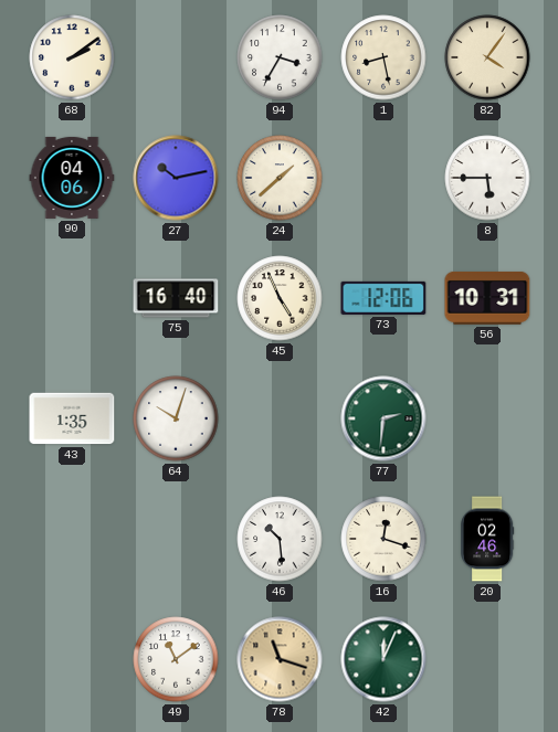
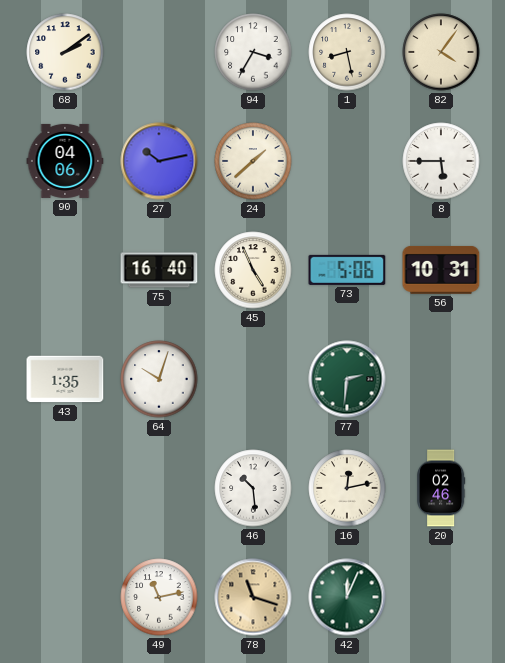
73: 12:06 -> 5:06 (347, 270)
16: 12:18 -> 12:13 (347, 488)
49: 11:09 -> 11:13 (159, 597)
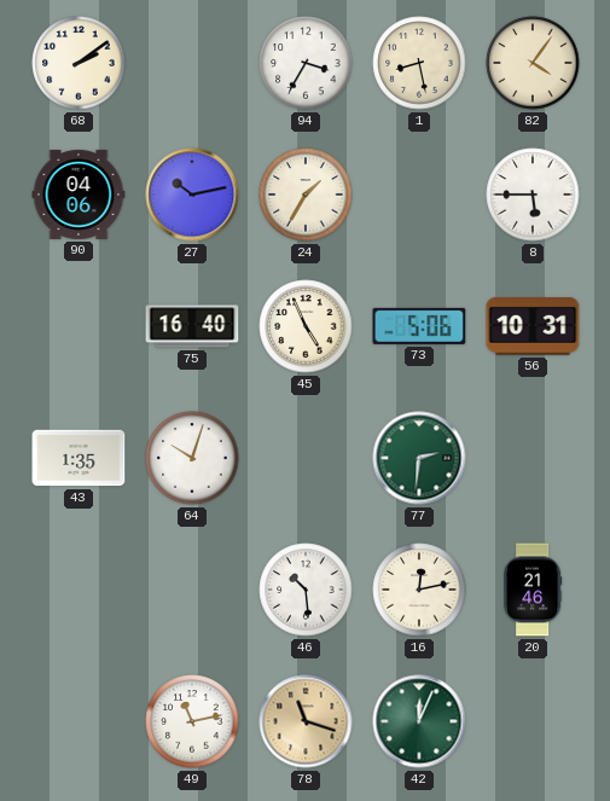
24: 1:38 -> 1:35 (306, 195)
20: 02:46 -> 21:46 (533, 590)
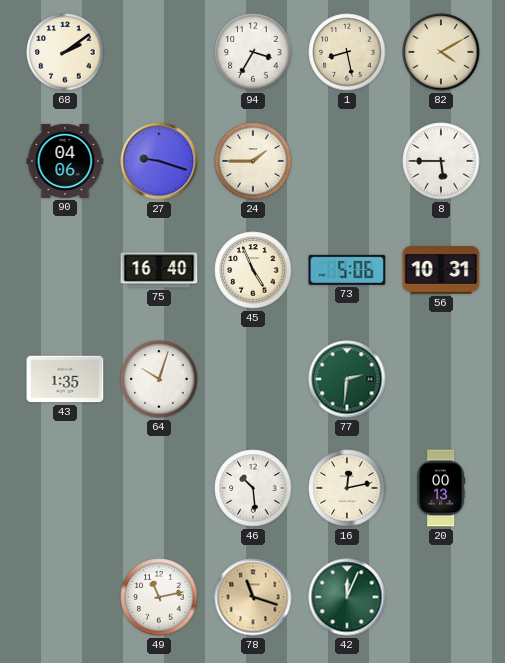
82: 4:06 -> 4:10 (441, 52)
27: 10:13 -> 9:18 (159, 161)
24: 1:35 -> 1:45 (253, 161)
20: 21:46 -> 00:13 (441, 488)
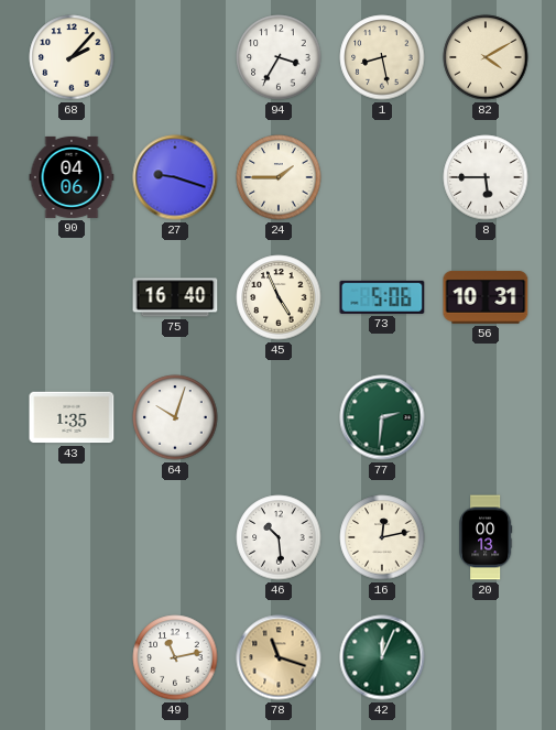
68: 2:09 -> 2:07 (72, 57)
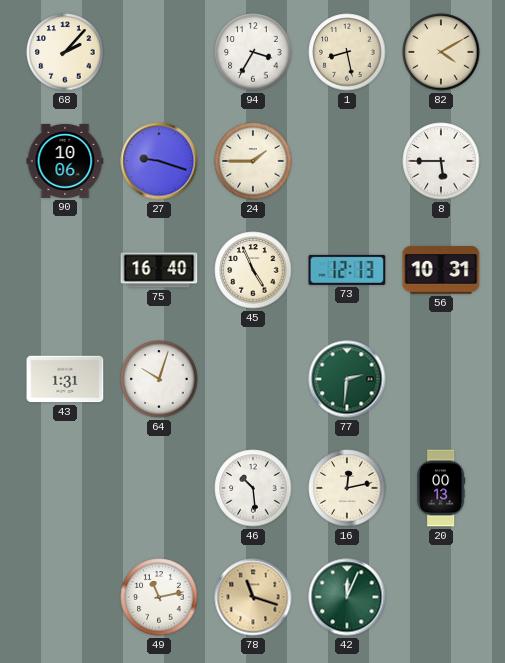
90: 04:06 -> 10:06 (65, 161)
73: 5:06 -> 12:13 (347, 270)
43: 1:35 -> 1:31 (65, 379)
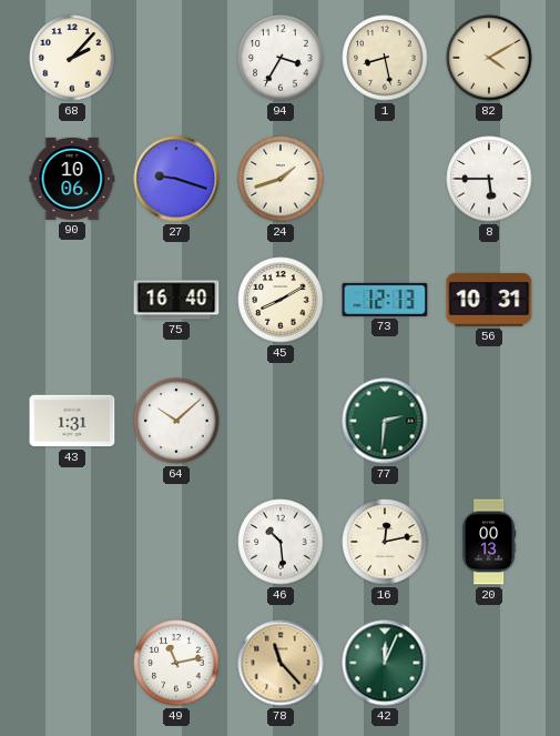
24: 1:45 -> 1:42 (281, 179)
45: 4:56 -> 8:10 (281, 300)
64: 10:03 -> 10:08 (176, 421)
78: 11:18 -> 11:23 (281, 663)
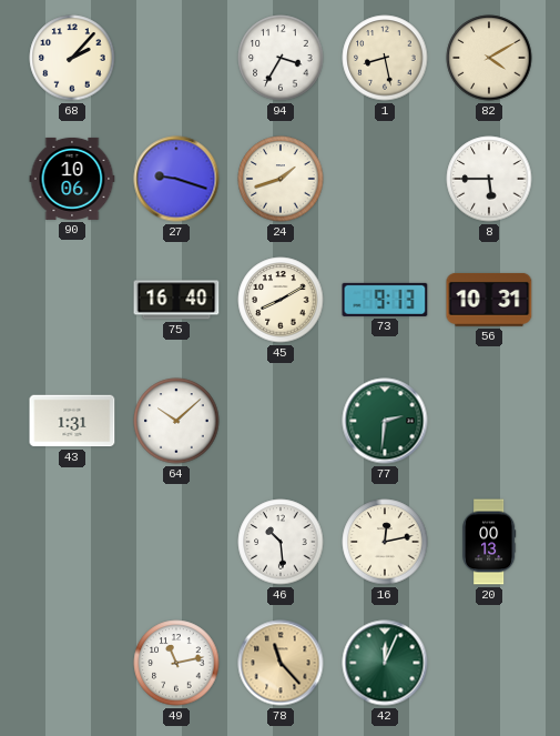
73: 12:13 -> 9:13 (385, 300)
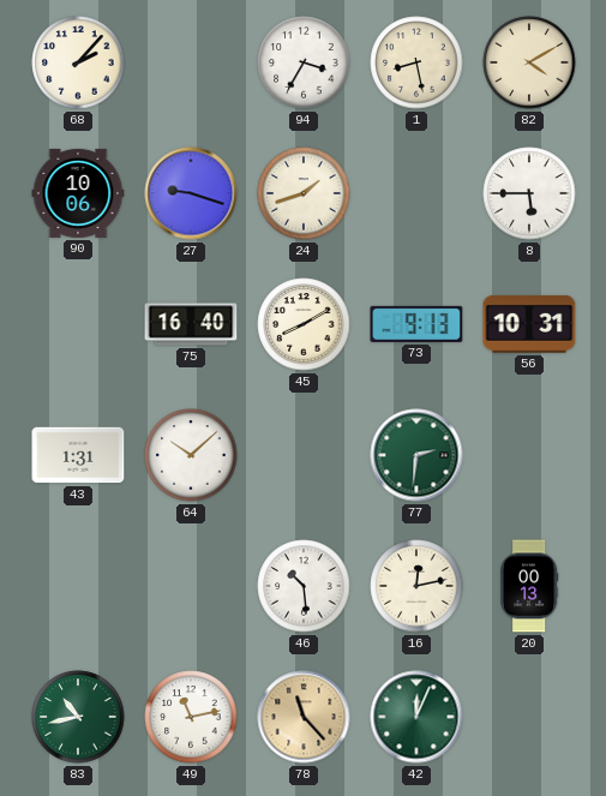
83: none -> 10:43 (78, 717)
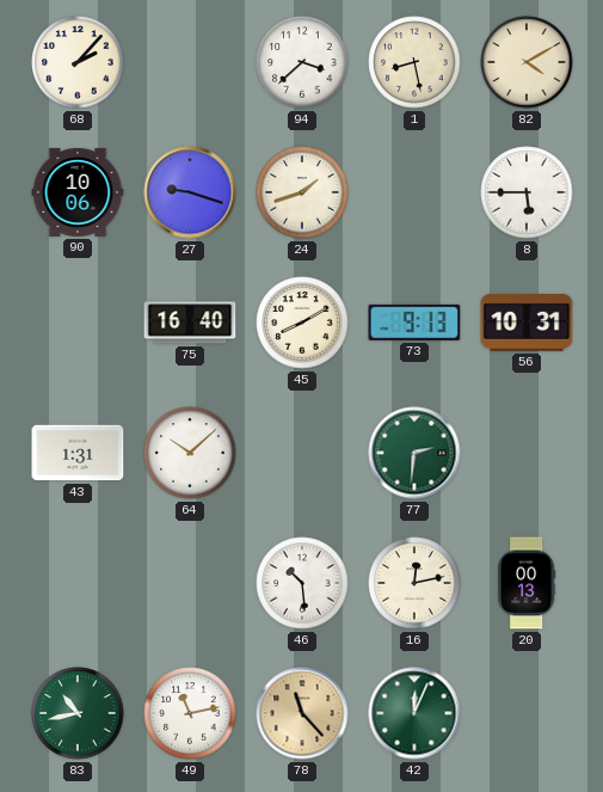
94: 3:35 -> 3:38 (302, 62)
